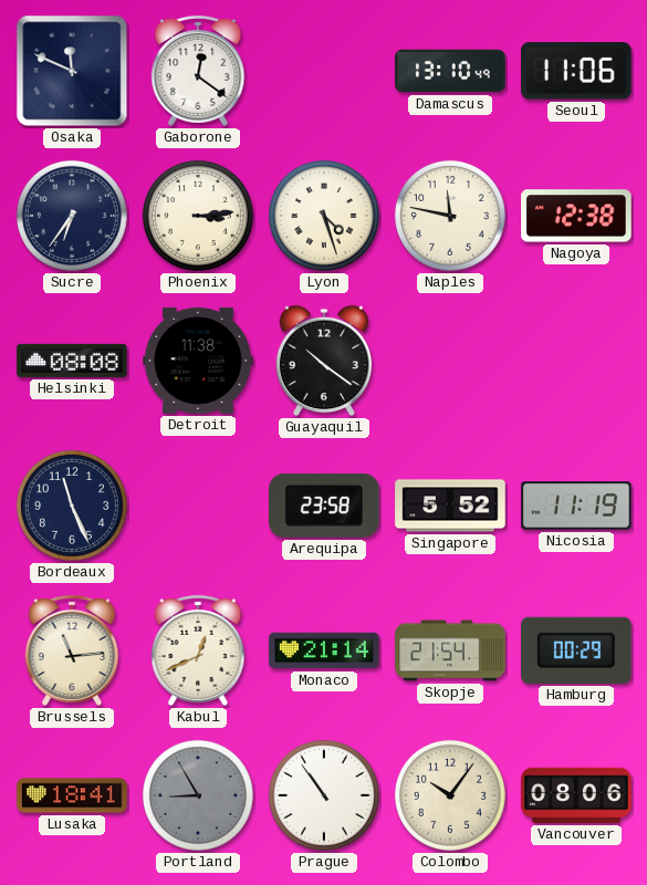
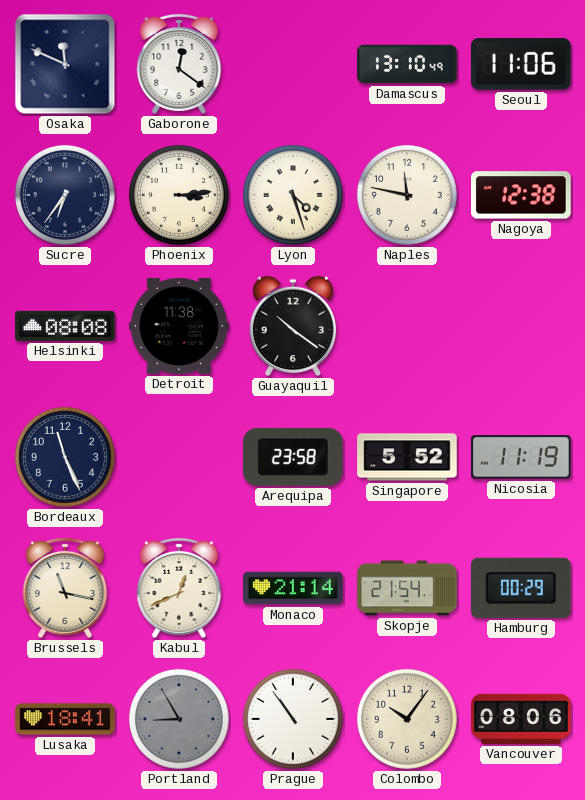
Brussels: 11:14 -> 11:17 (65, 588)
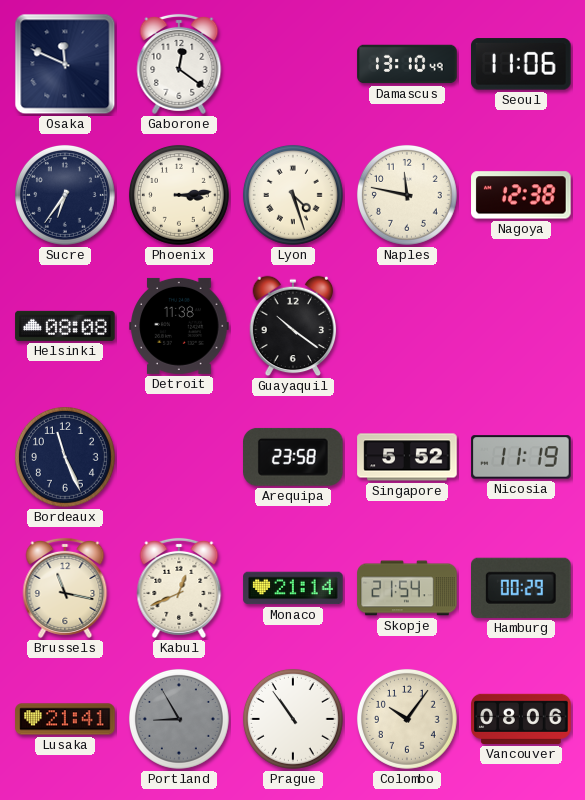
Lusaka: 18:41 -> 21:41 (65, 719)
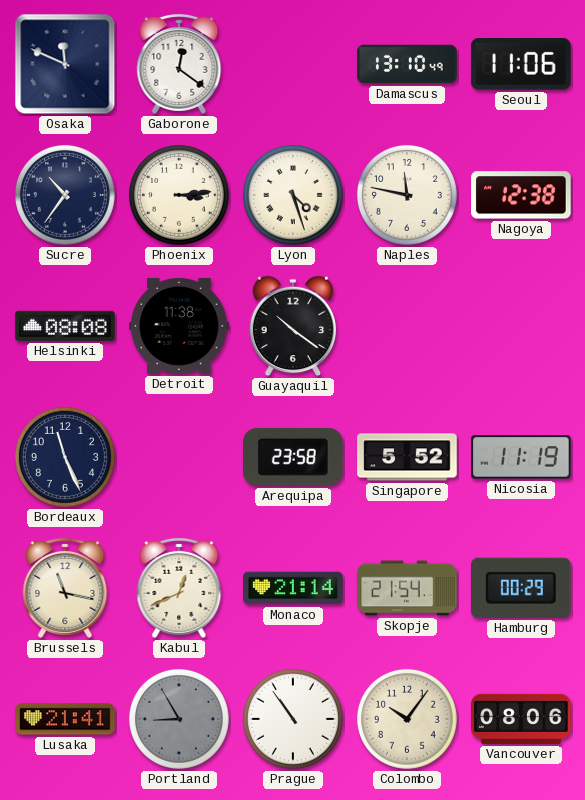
Sucre: 6:36 -> 10:36 (65, 195)
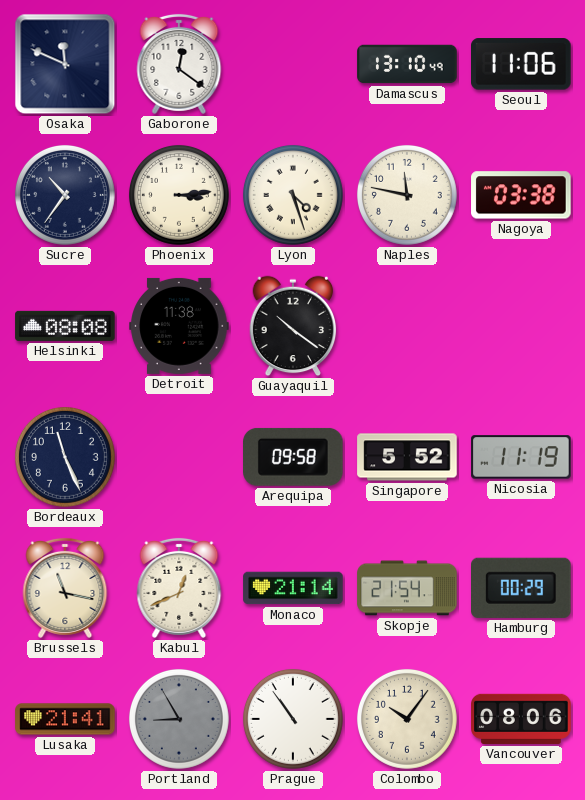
Nagoya: 12:38 -> 03:38 (521, 195)
Arequipa: 23:58 -> 09:58 (294, 457)
